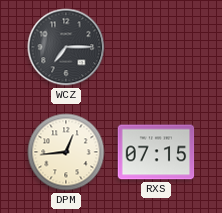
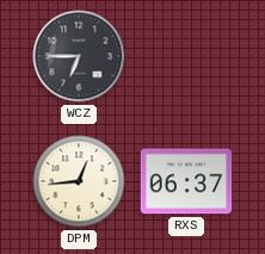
WCZ: 7:15 -> 6:45 (79, 56)
RXS: 07:15 -> 06:37 (186, 181)
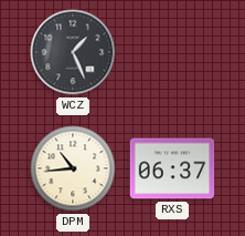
WCZ: 6:45 -> 1:26 (73, 52)
DPM: 12:44 -> 10:44 (73, 168)
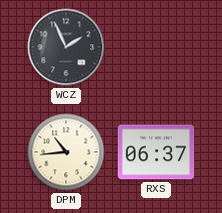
WCZ: 1:26 -> 1:56 (66, 47)
